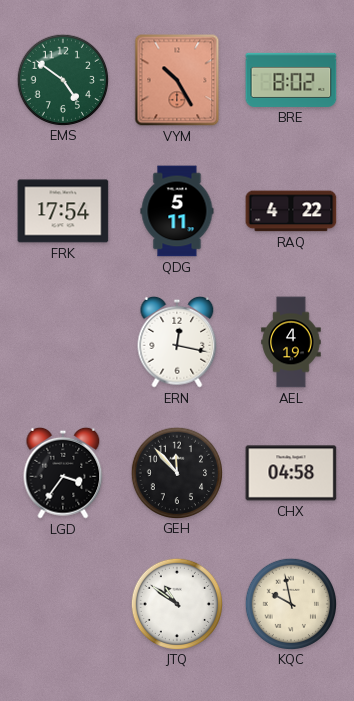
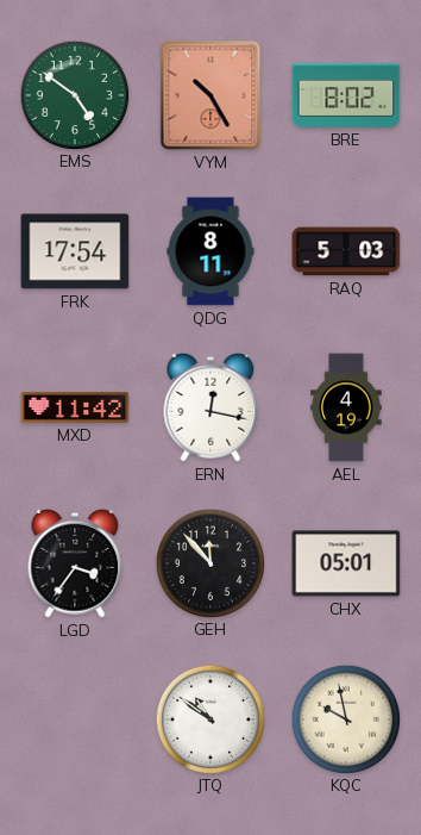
QDG: 5:11 -> 8:11 (211, 251)
RAQ: 4:22 -> 5:03 (346, 251)
MXD: none -> 11:42 (75, 407)
CHX: 04:58 -> 05:01 (346, 563)
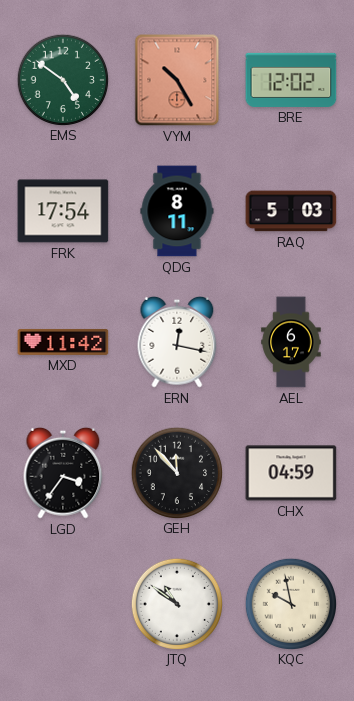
BRE: 8:02 -> 12:02 (291, 80)
AEL: 4:19 -> 6:17 (291, 342)
CHX: 05:01 -> 04:59 (291, 473)
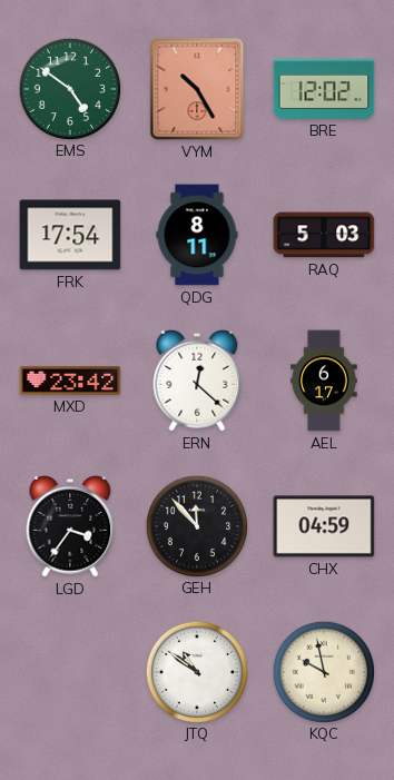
MXD: 11:42 -> 23:42 (70, 381)
ERN: 12:17 -> 12:22 (197, 381)
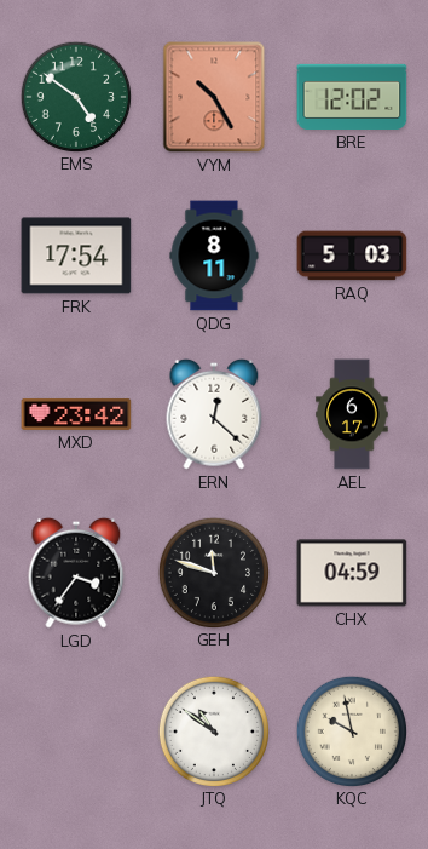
GEH: 11:53 -> 11:48 (213, 572)
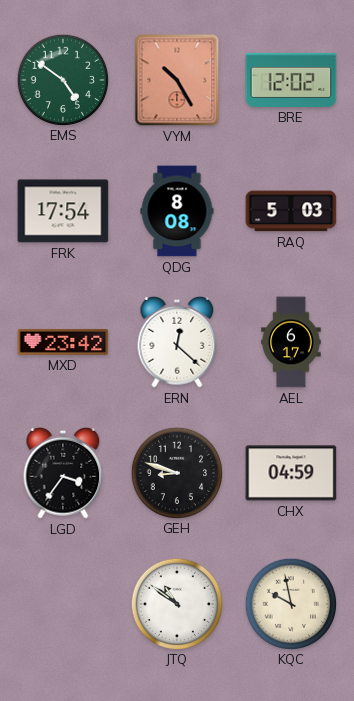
QDG: 8:11 -> 8:08 (177, 211)
GEH: 11:48 -> 8:48 (176, 472)
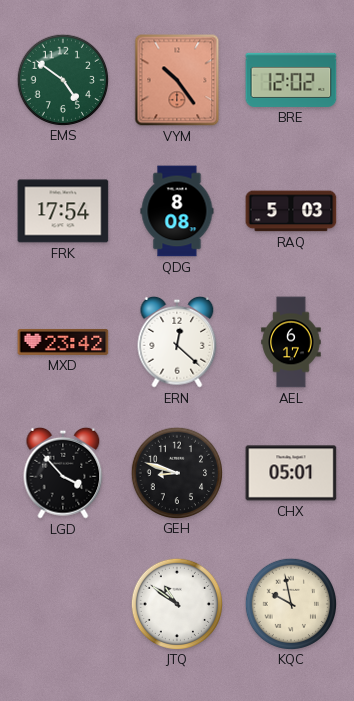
VYM: 10:25 -> 10:24 (177, 80)
LGD: 3:36 -> 3:53 (63, 473)
CHX: 04:59 -> 05:01 (291, 473)
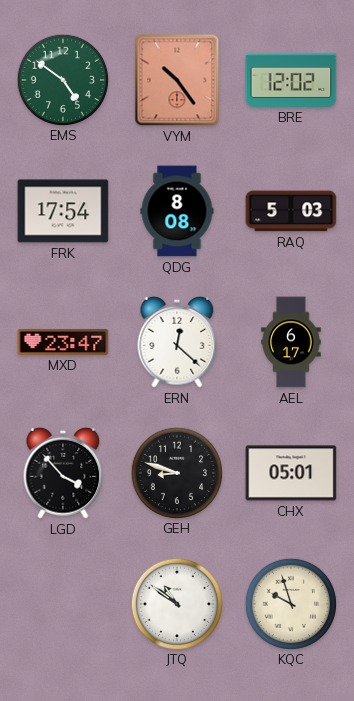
MXD: 23:42 -> 23:47 (63, 342)
KQC: 9:58 -> 9:57 (290, 603)
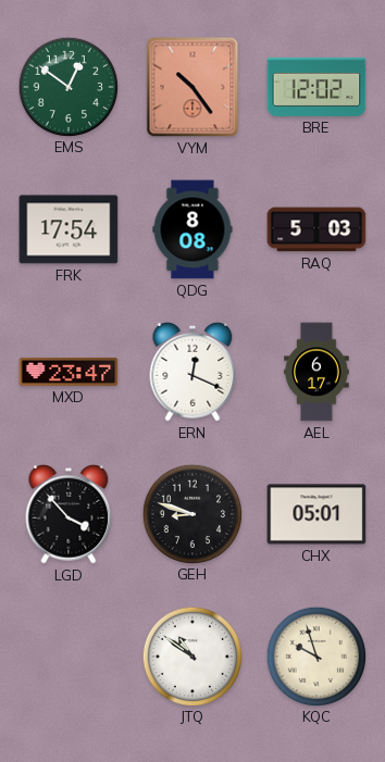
EMS: 4:51 -> 12:51 (67, 86)
ERN: 12:22 -> 12:19 (192, 372)
